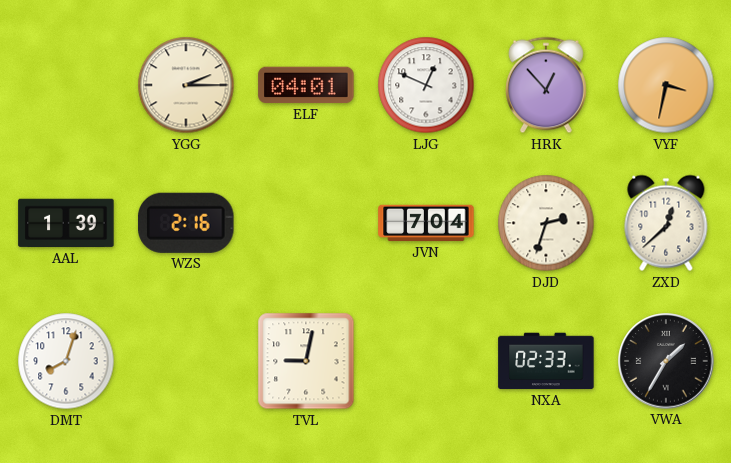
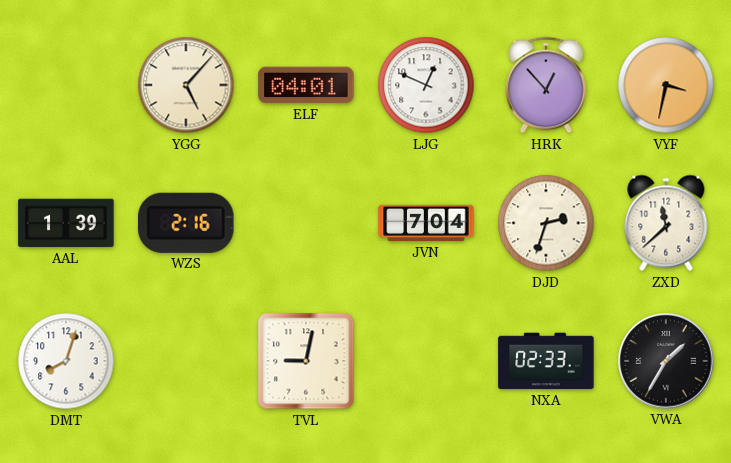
YGG: 2:15 -> 5:07 (186, 85)
ZXD: 12:38 -> 11:38 (666, 223)
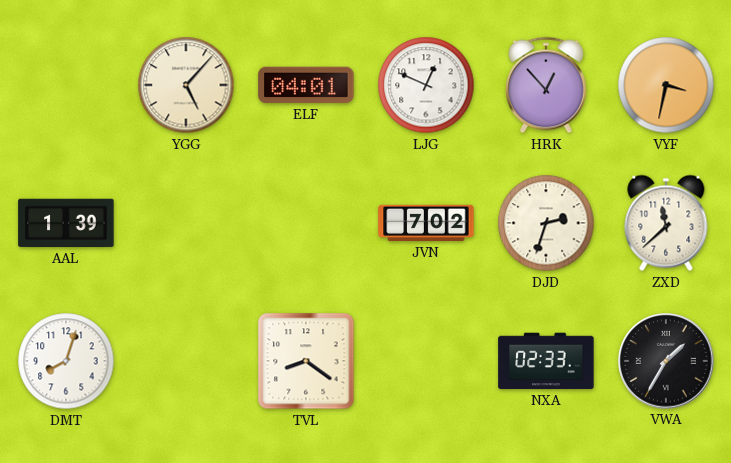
WZS: 2:16 -> none (186, 223)
JVN: 7:04 -> 7:02 (426, 223)
TVL: 9:02 -> 8:21 (306, 361)
